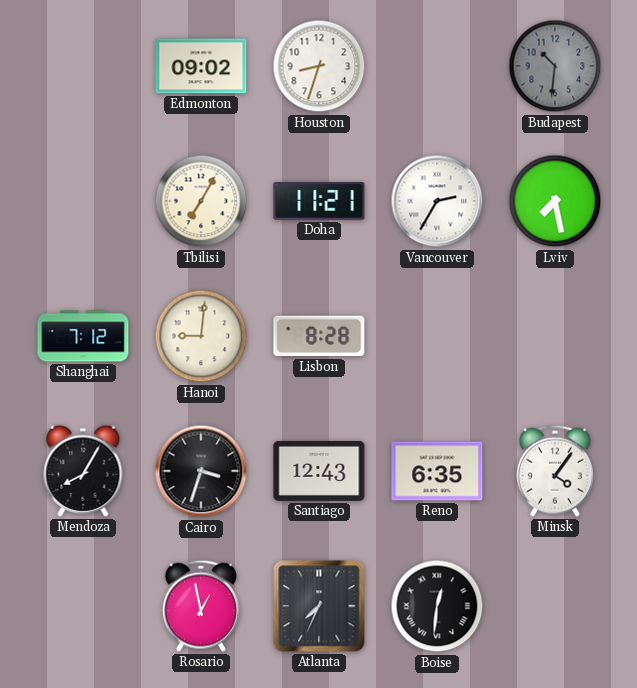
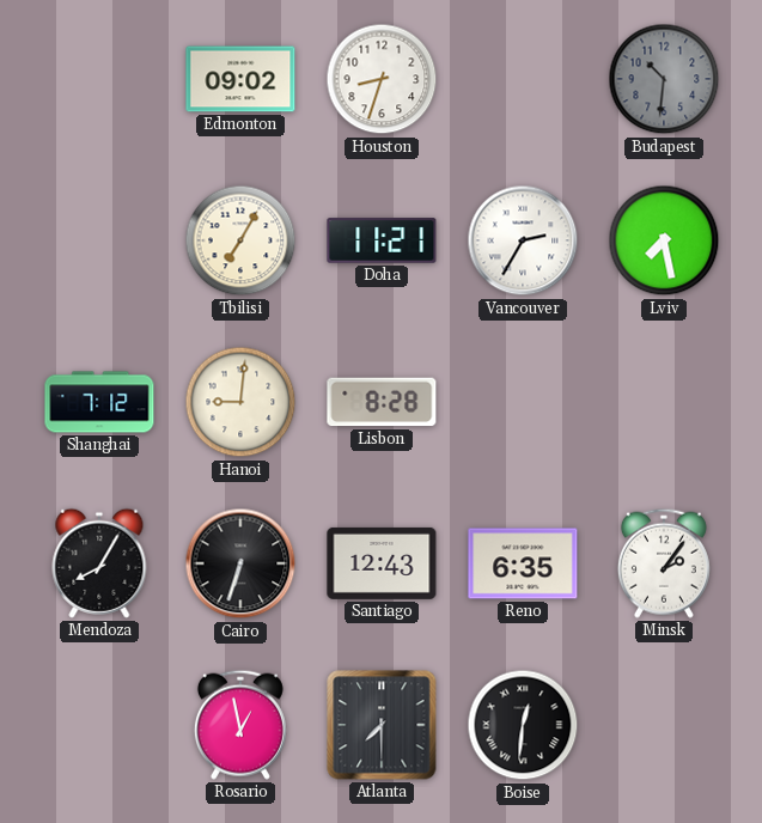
Cairo: 3:33 -> 6:33 (240, 563)
Minsk: 4:06 -> 2:06 (664, 563)
Atlanta: 7:34 -> 7:30 (382, 725)
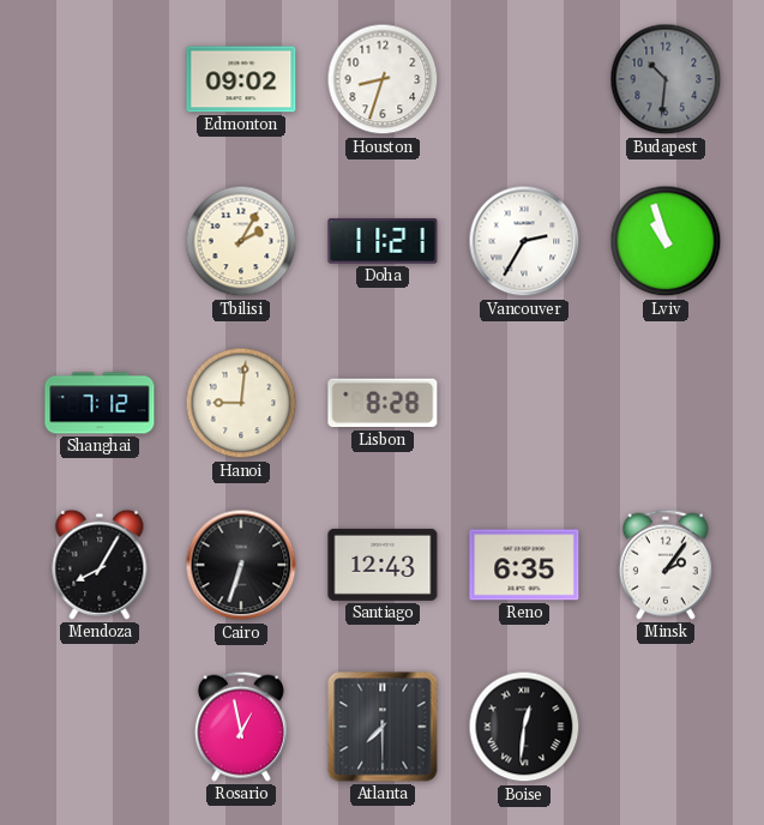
Tbilisi: 7:05 -> 2:05 (241, 241)
Lviv: 7:28 -> 10:57 (666, 241)
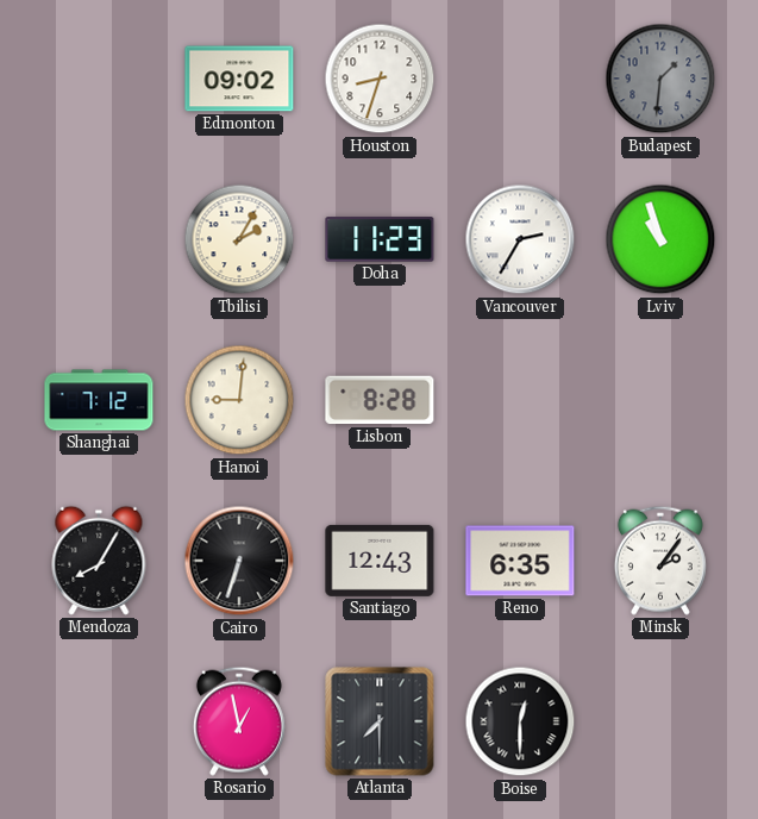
Budapest: 10:31 -> 1:31 (660, 79)
Doha: 11:21 -> 11:23 (380, 239)
Boise: 12:31 -> 12:30 (520, 721)
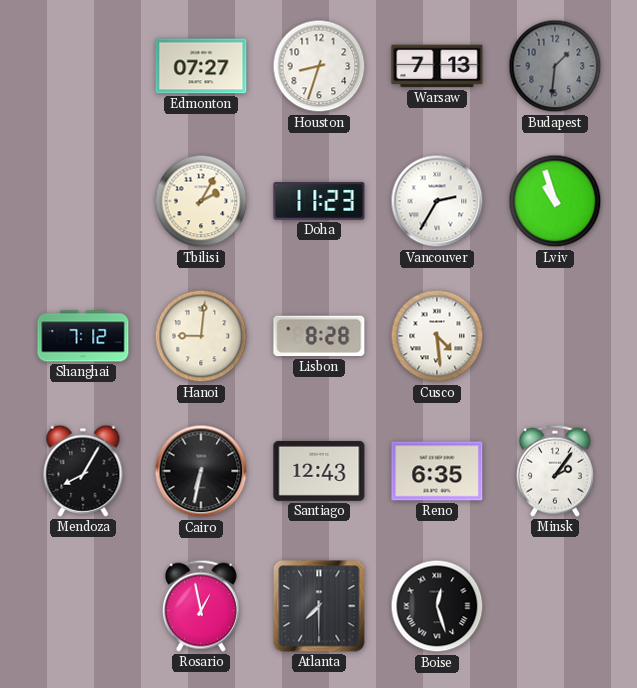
Edmonton: 09:02 -> 07:27 (201, 66)
Warsaw: none -> 7:13 (437, 66)
Cusco: none -> 4:29 (437, 336)
Cairo: 6:33 -> 6:32 (201, 471)
Boise: 12:30 -> 12:27 (437, 606)
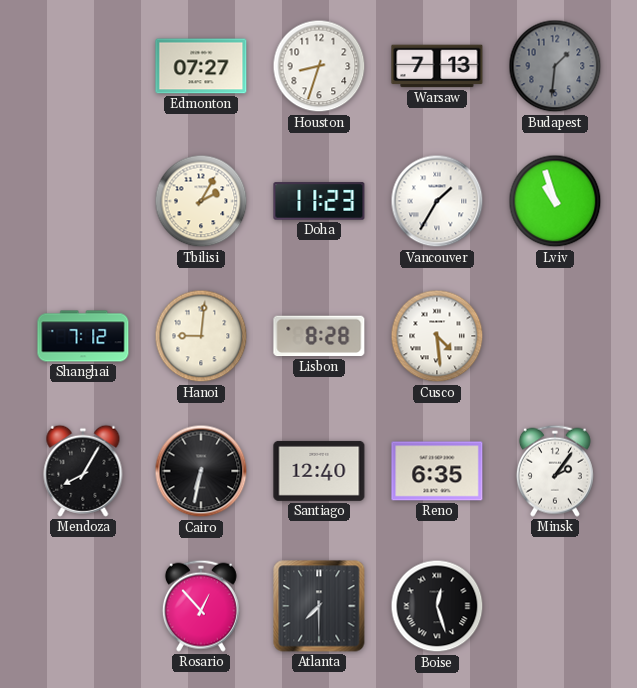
Vancouver: 2:35 -> 1:35 (437, 201)
Santiago: 12:43 -> 12:40 (319, 471)
Rosario: 12:58 -> 12:53 (201, 606)
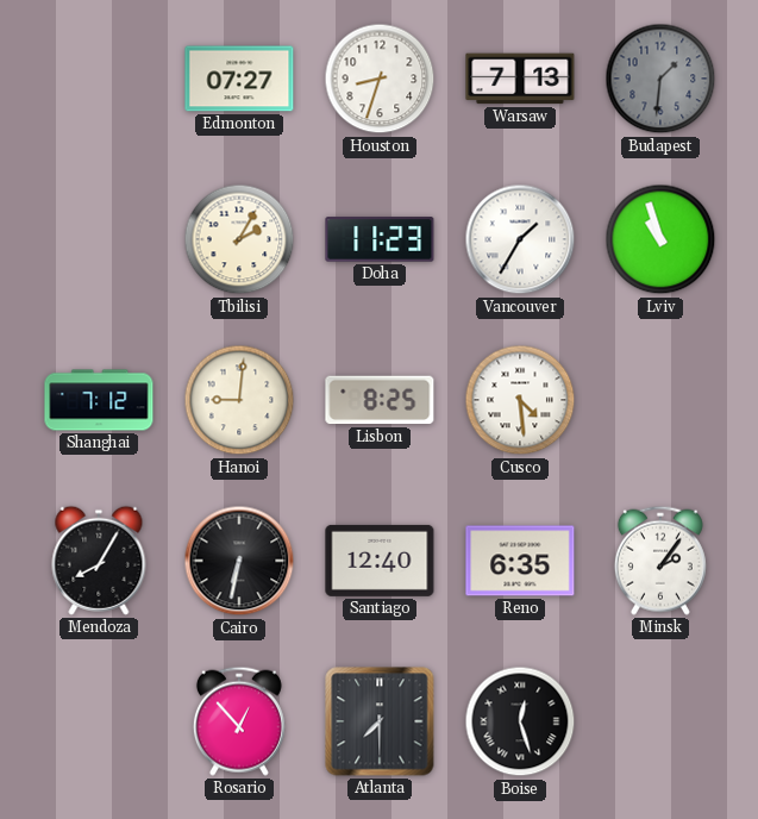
Lisbon: 8:28 -> 8:25 (380, 400)
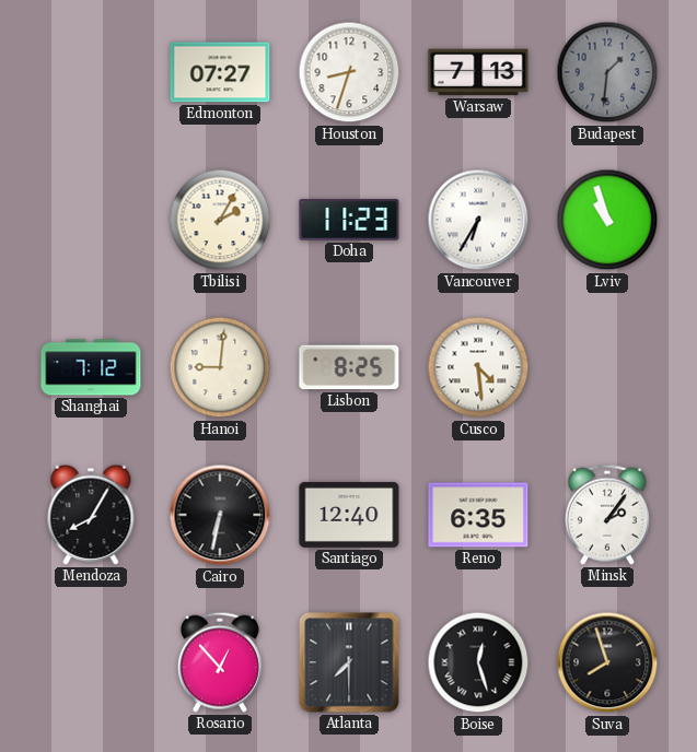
Vancouver: 1:35 -> 6:35 (478, 220)
Suva: none -> 7:57 (607, 662)
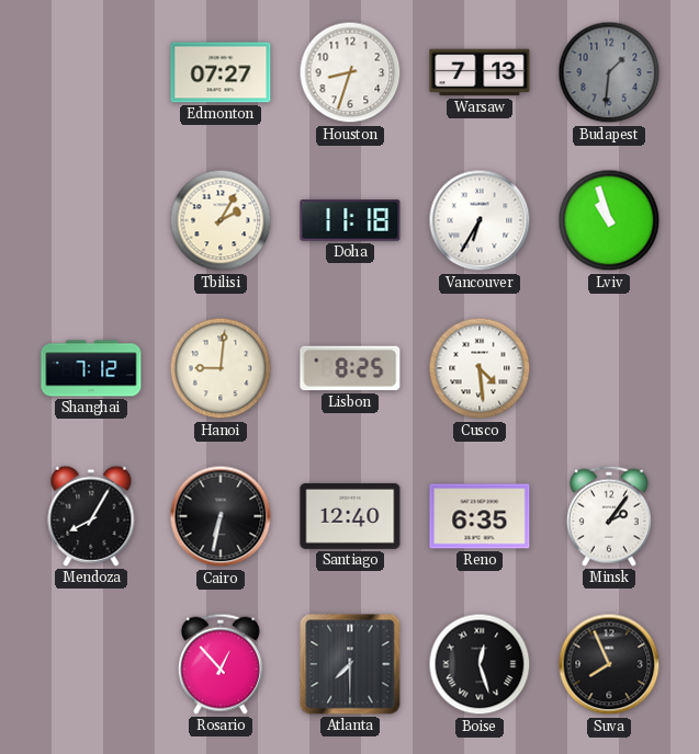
Doha: 11:23 -> 11:18 (350, 220)
Suva: 7:57 -> 7:56 (609, 664)
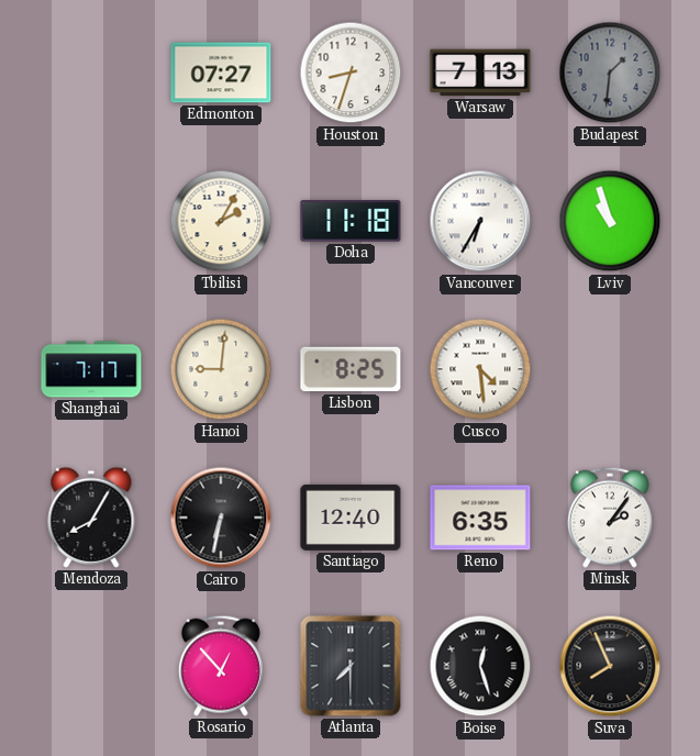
Shanghai: 7:12 -> 7:17 (91, 369)
